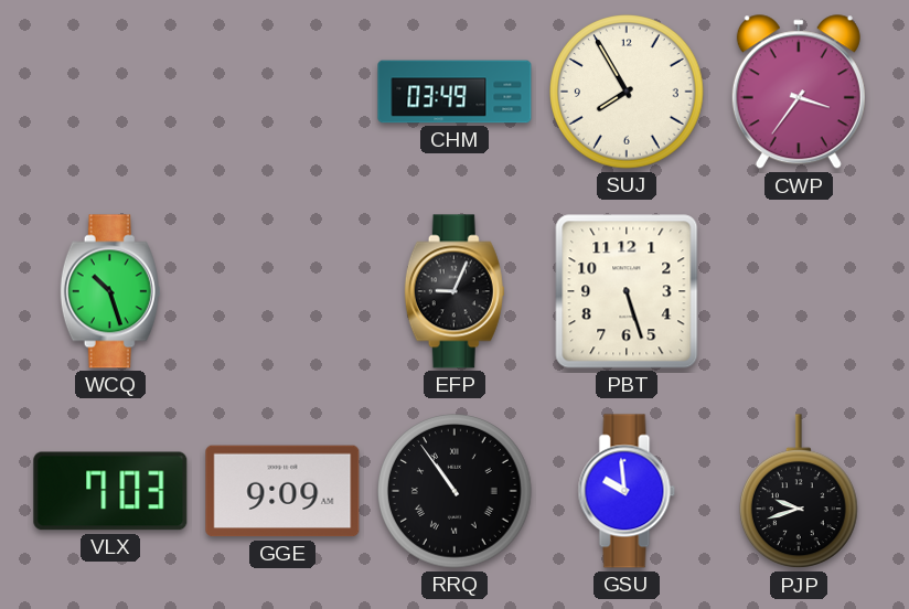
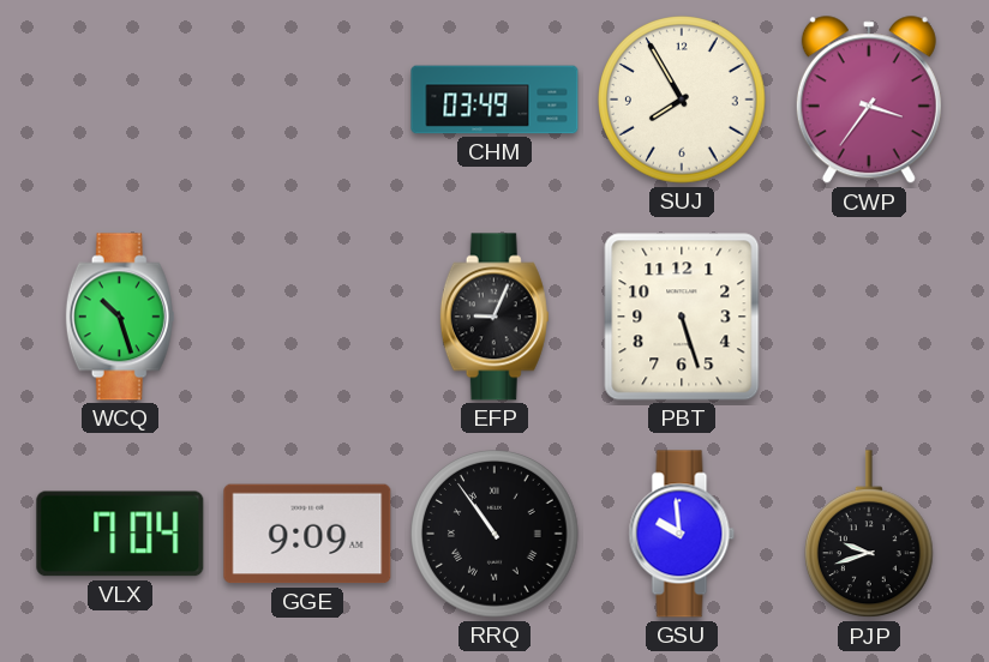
VLX: 7:03 -> 7:04 (120, 534)
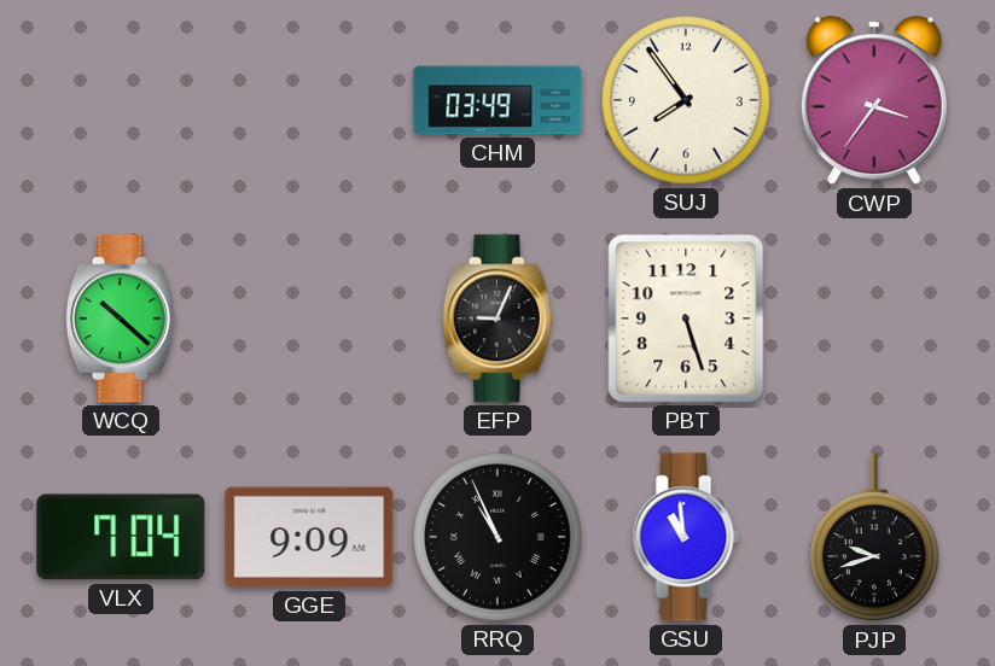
SUJ: 7:55 -> 7:54 (686, 100)
WCQ: 10:27 -> 10:22 (121, 319)
RRQ: 10:54 -> 10:56 (497, 537)
GSU: 9:59 -> 10:59 (686, 537)
